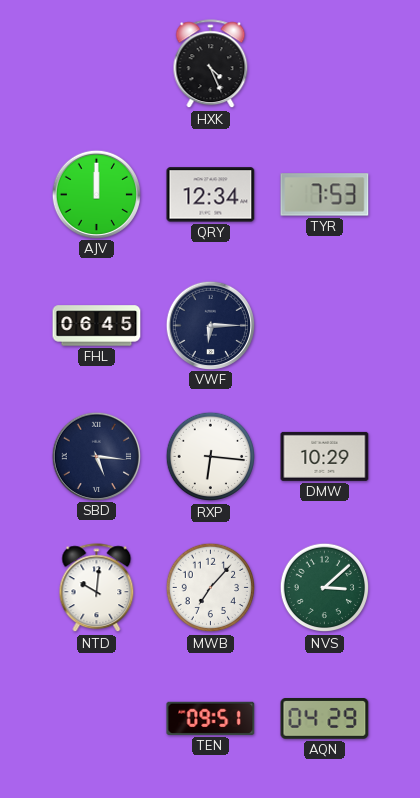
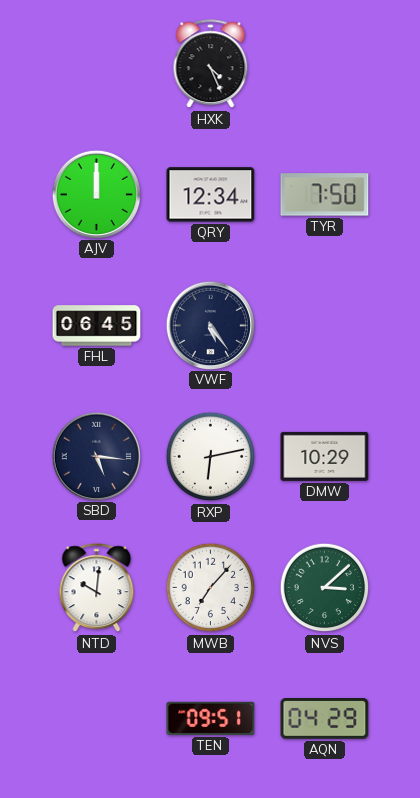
TYR: 7:53 -> 7:50 (325, 195)
VWF: 6:15 -> 5:24 (210, 325)
RXP: 6:16 -> 6:13 (211, 457)
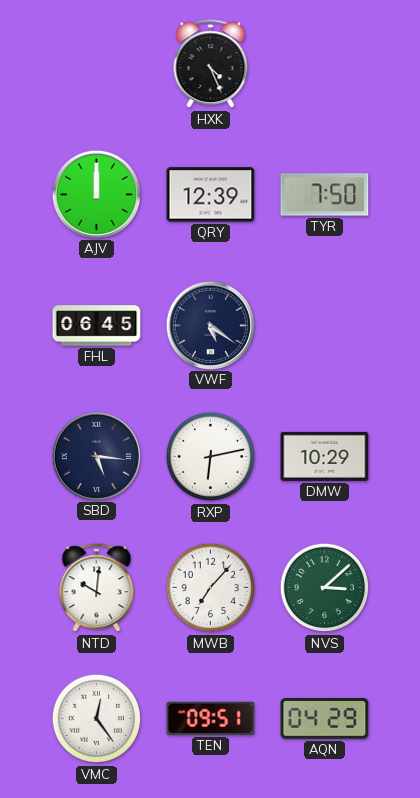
QRY: 12:34 -> 12:39 (211, 195)
VWF: 5:24 -> 5:21 (210, 325)
VMC: none -> 12:24 (97, 719)
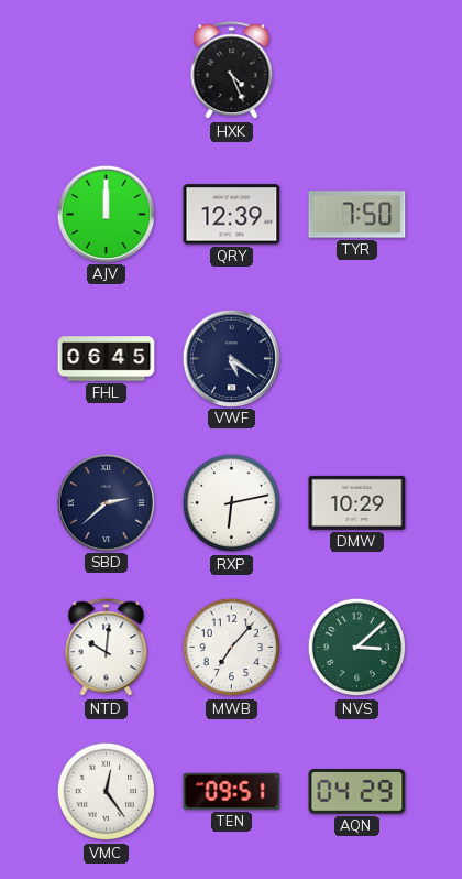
SBD: 5:16 -> 2:38 (106, 502)
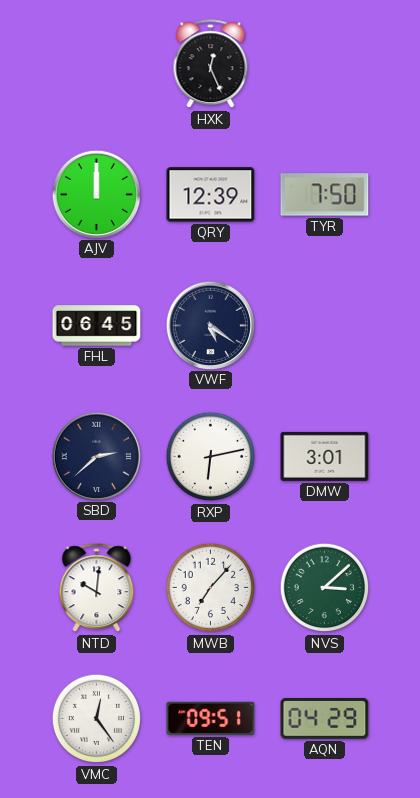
HXK: 4:26 -> 12:26 (211, 64)
DMW: 10:29 -> 3:01 (325, 456)
